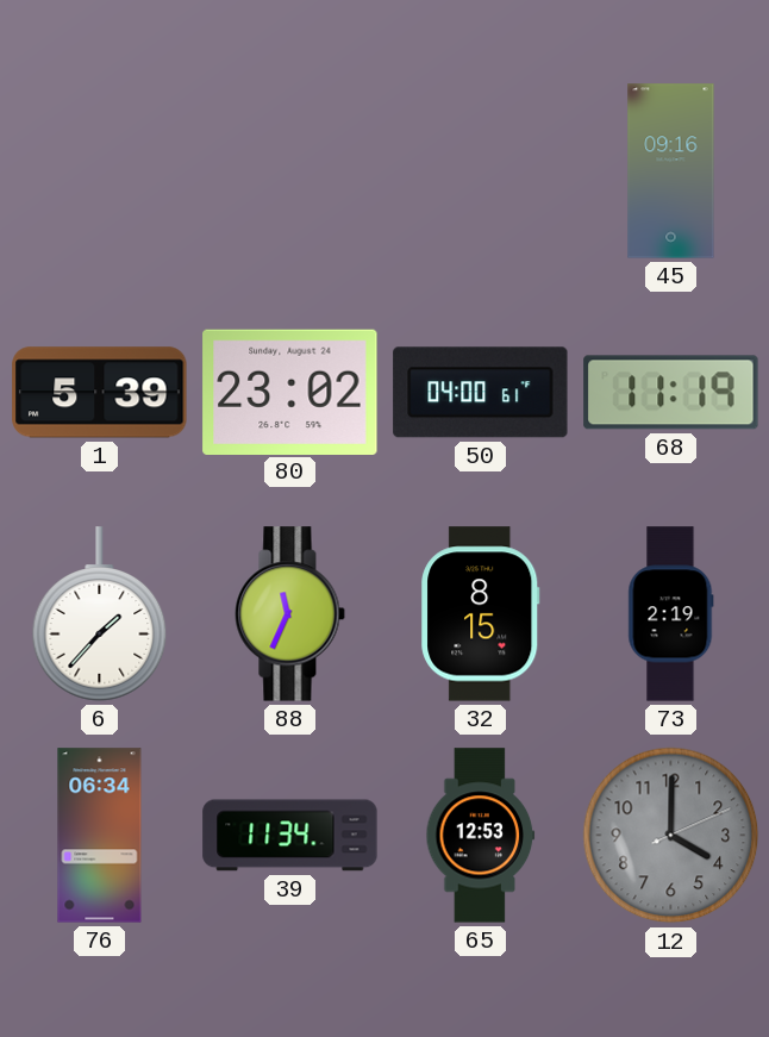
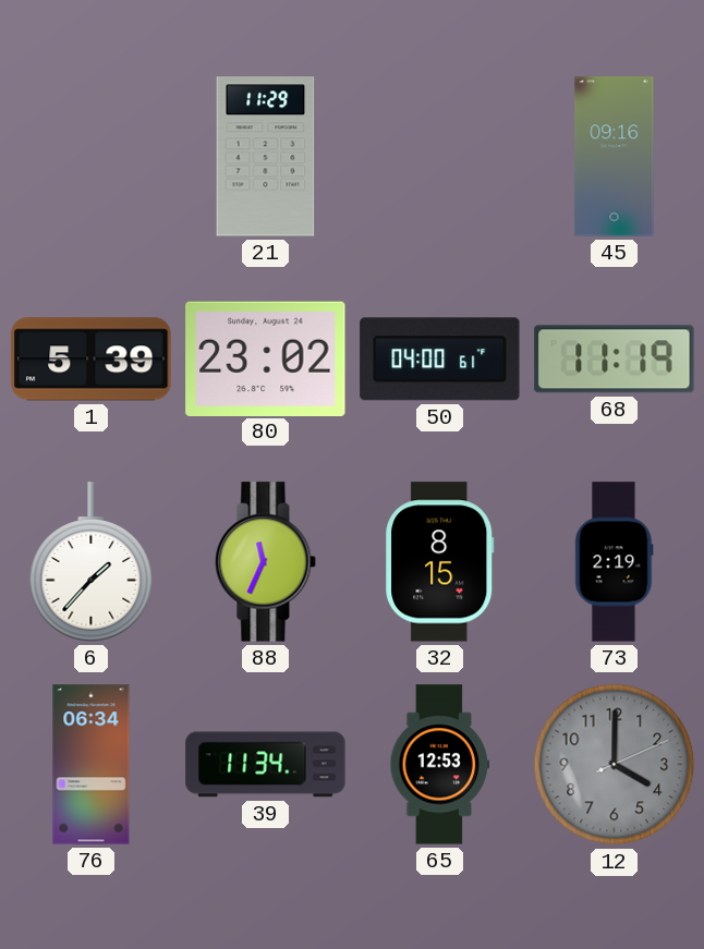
21: none -> 11:29 (266, 157)
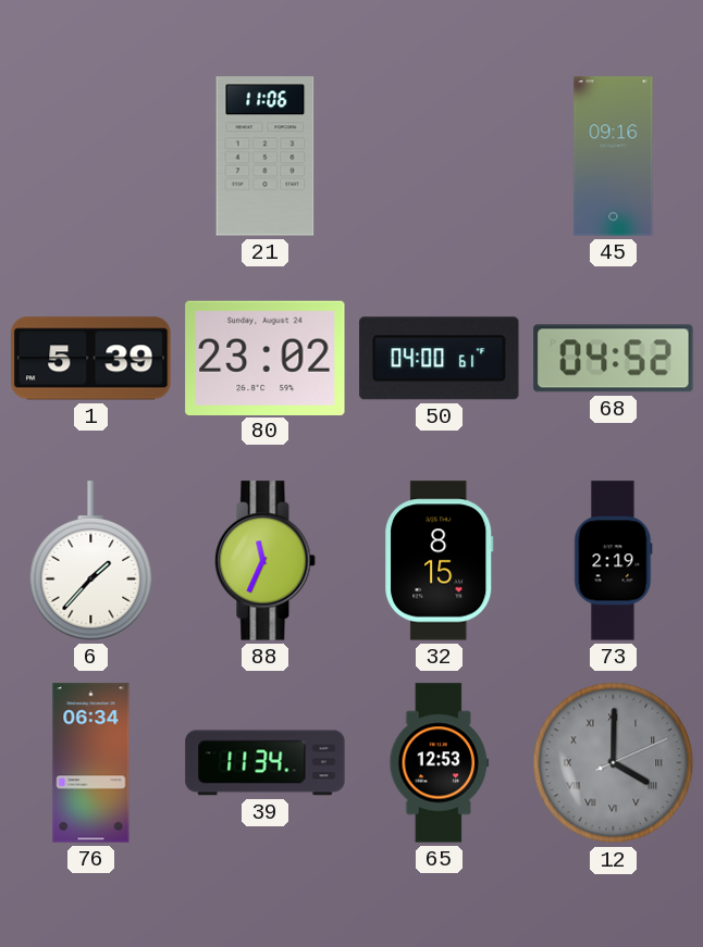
21: 11:29 -> 11:06 (266, 157)
68: 11:19 -> 04:52 (614, 359)
12 numerals: Arabic -> Roman (614, 763)
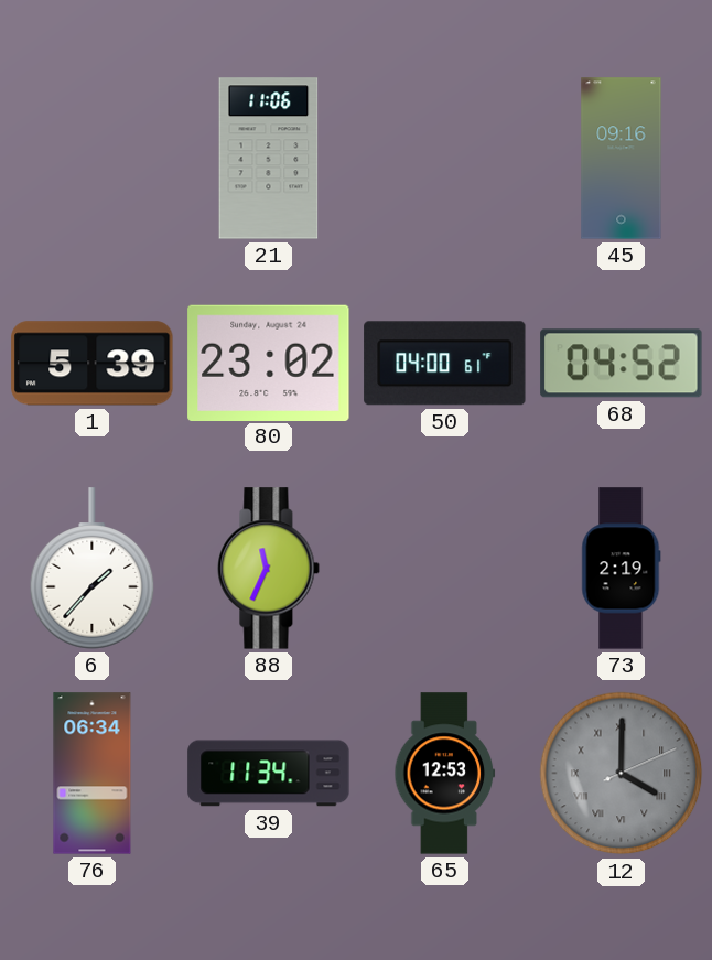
32: 8:15 -> none (440, 561)
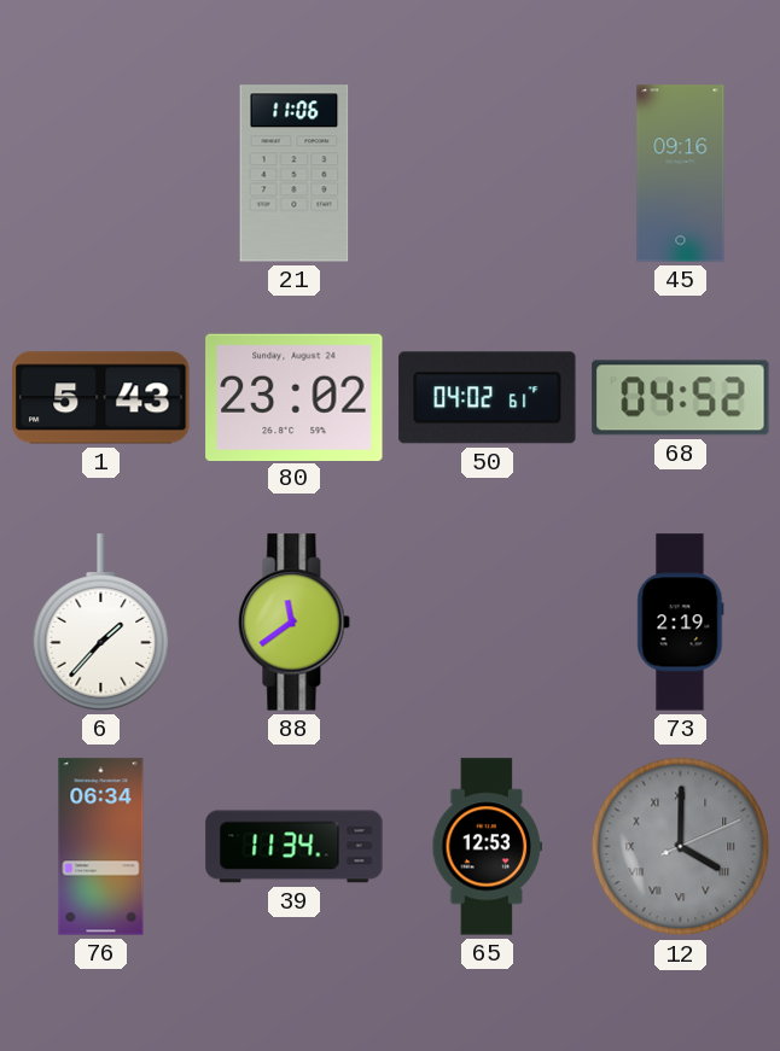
1: 5:39 -> 5:43 (101, 398)
50: 04:00 -> 04:02 (488, 398)
88: 11:34 -> 11:39 (295, 623)
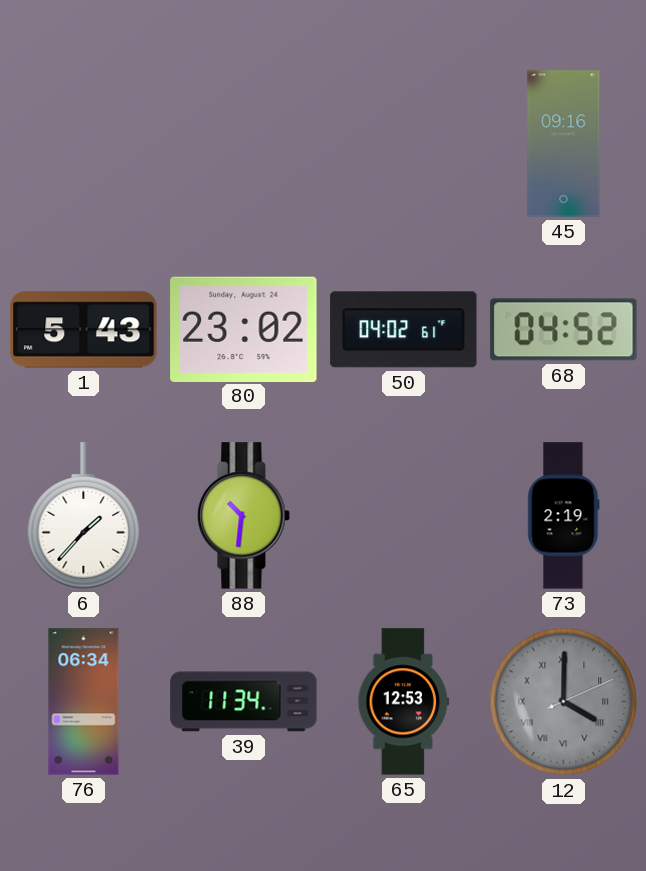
21: 11:06 -> none (295, 174)
88: 11:39 -> 10:31 (244, 516)
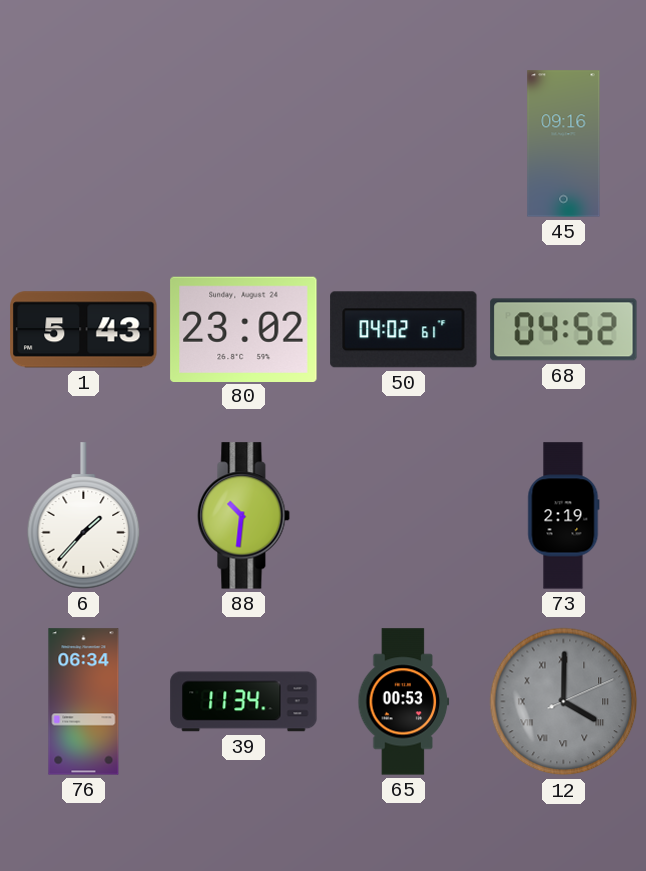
65: 12:53 -> 00:53 (404, 702)
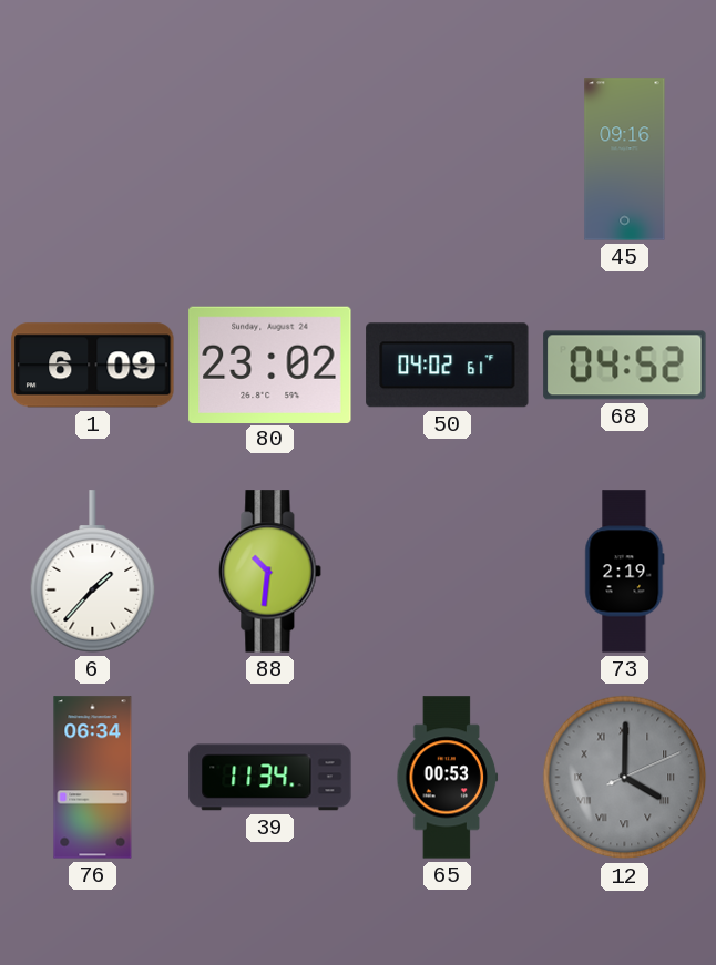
1: 5:43 -> 6:09 (93, 366)
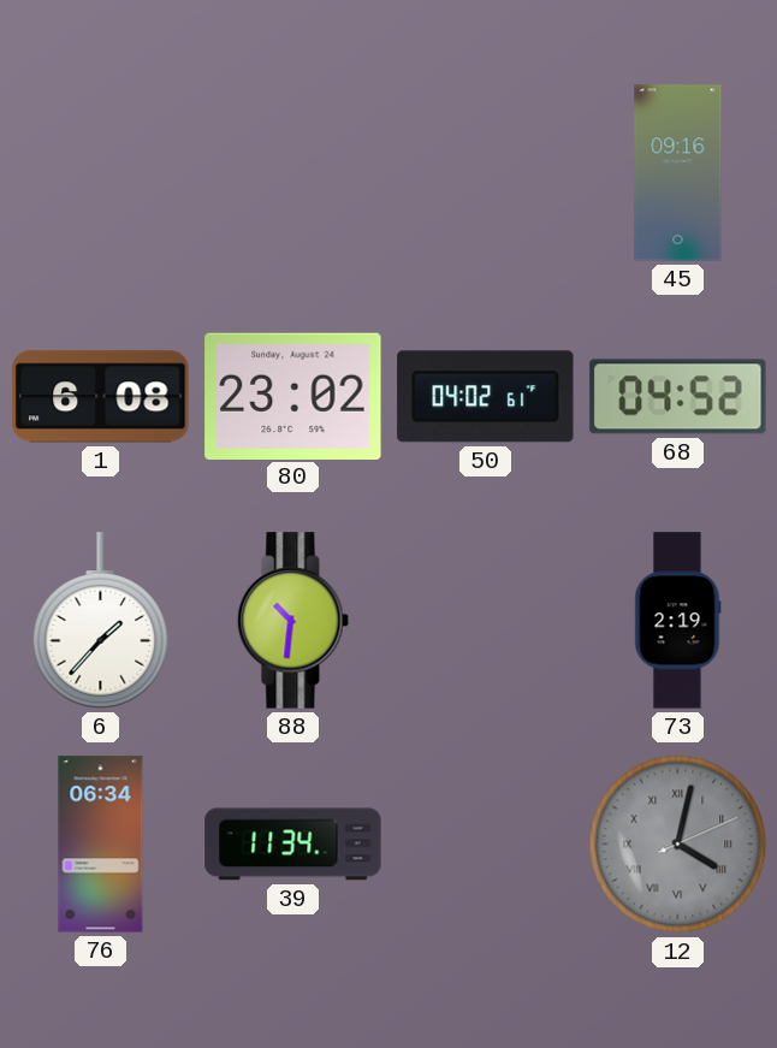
1: 6:09 -> 6:08 (101, 397)
65: 00:53 -> none (448, 778)
12: 4:00 -> 4:02 (678, 845)
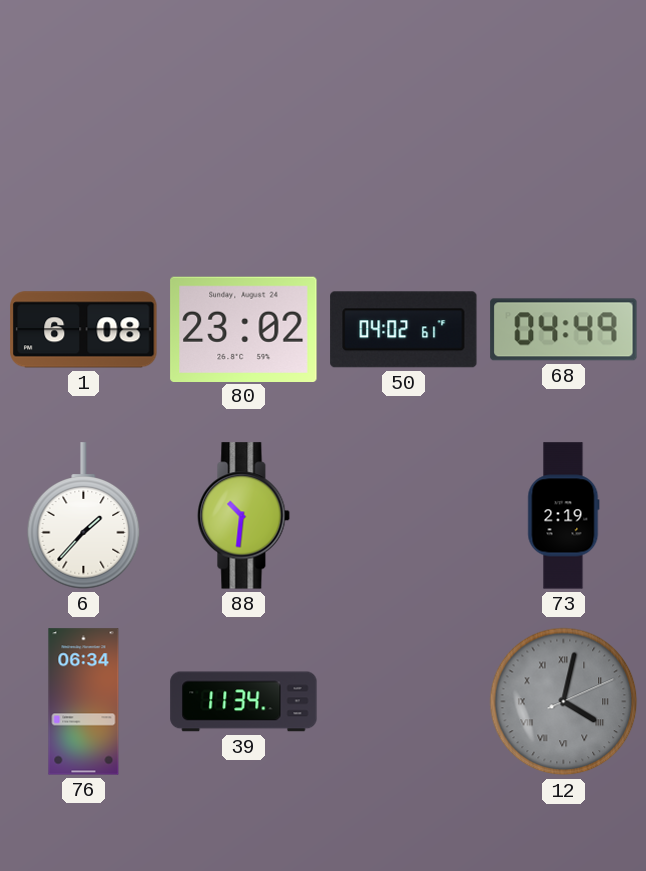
45: 09:16 -> none (678, 173)
68: 04:52 -> 04:49 (564, 330)
